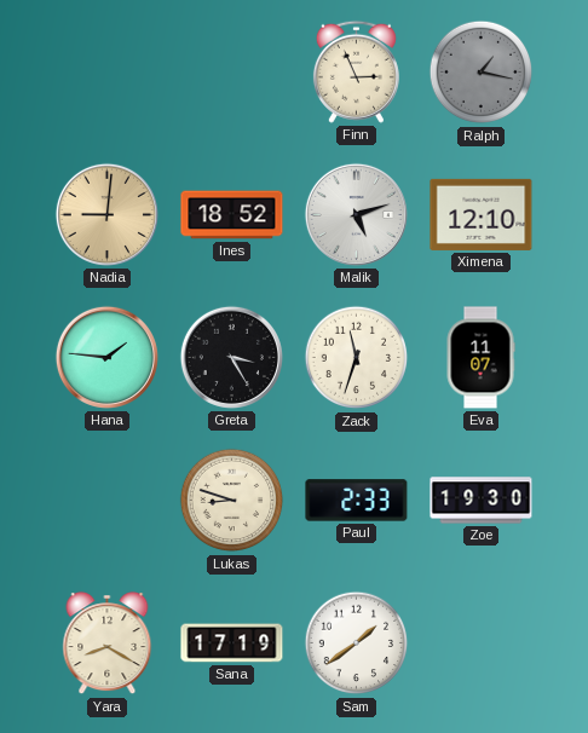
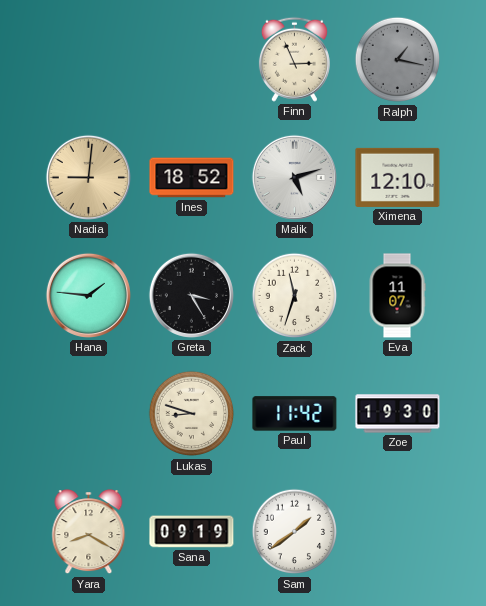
Paul: 2:33 -> 11:42 (295, 414)
Sana: 17:19 -> 09:19 (192, 532)
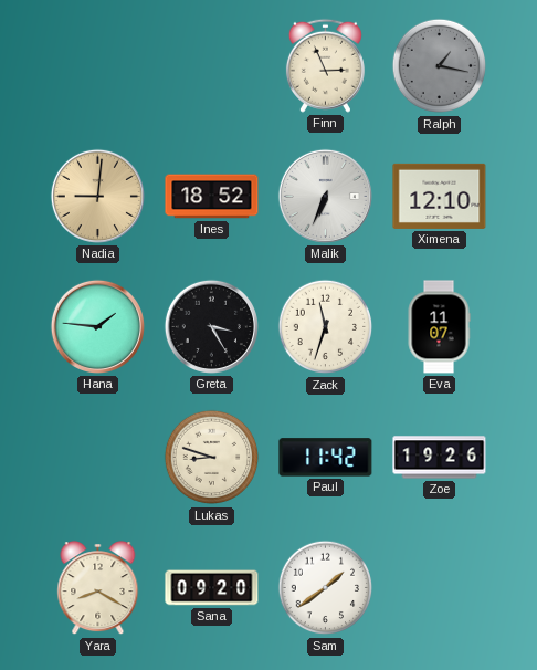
Malik: 5:12 -> 6:34 (325, 196)
Zoe: 19:30 -> 19:26 (440, 458)
Sana: 09:19 -> 09:20 (212, 588)
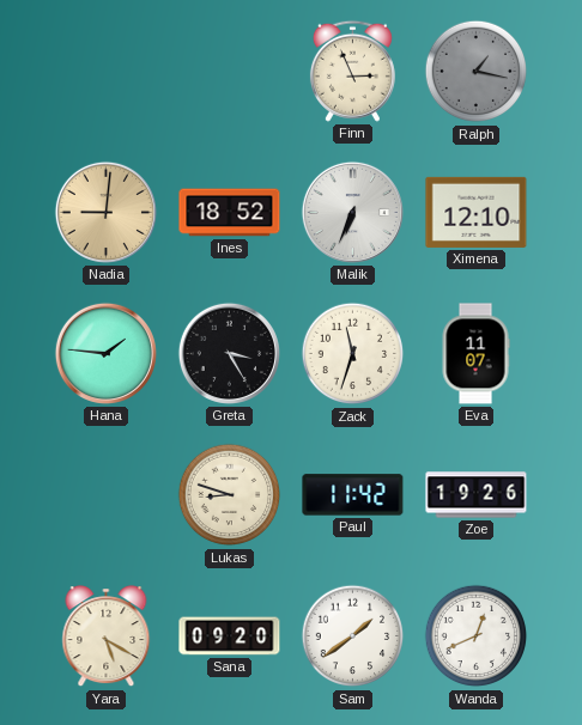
Yara: 8:20 -> 5:20 (107, 636)
Wanda: none -> 12:41 (477, 636)
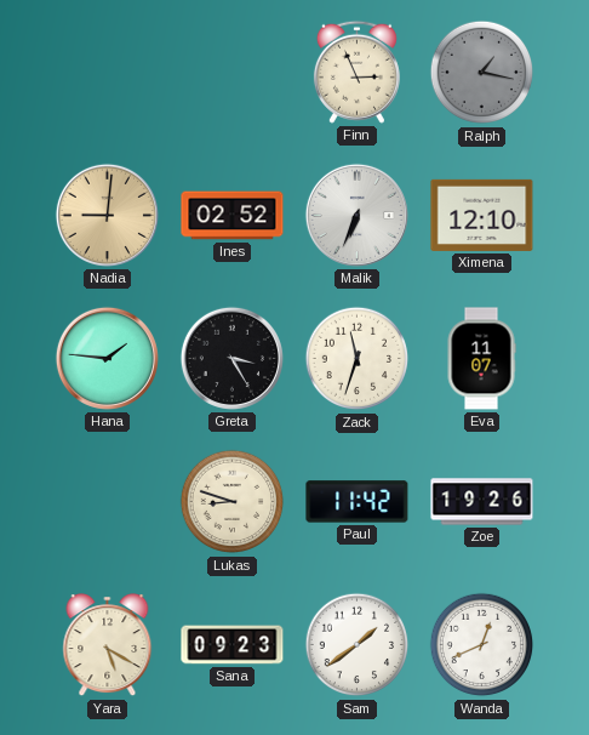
Ines: 18:52 -> 02:52 (233, 216)
Sana: 09:20 -> 09:23 (233, 645)
